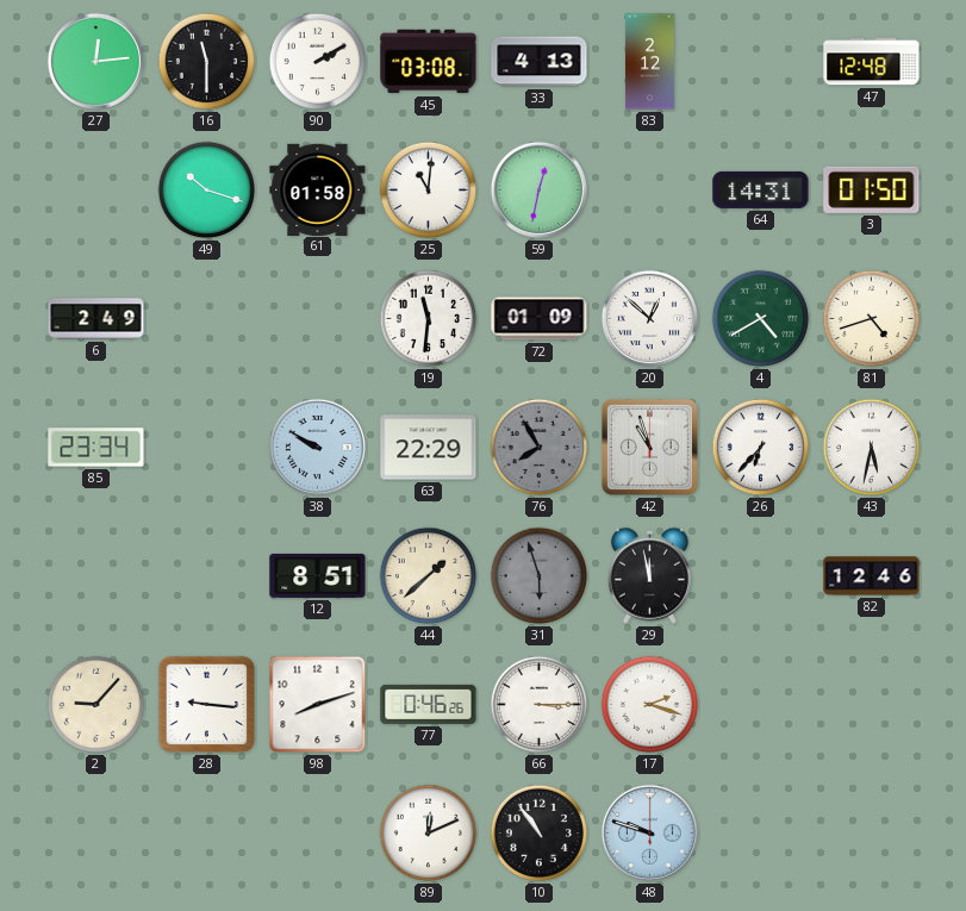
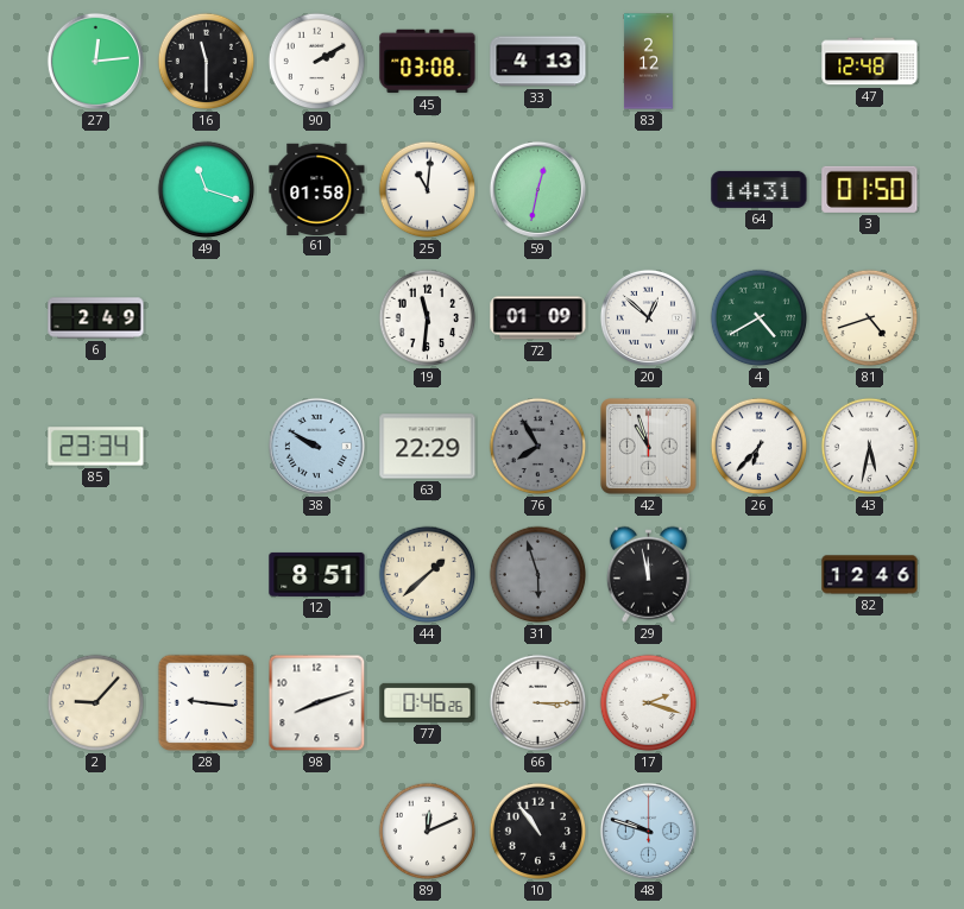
49: 10:18 -> 11:18 (207, 190)
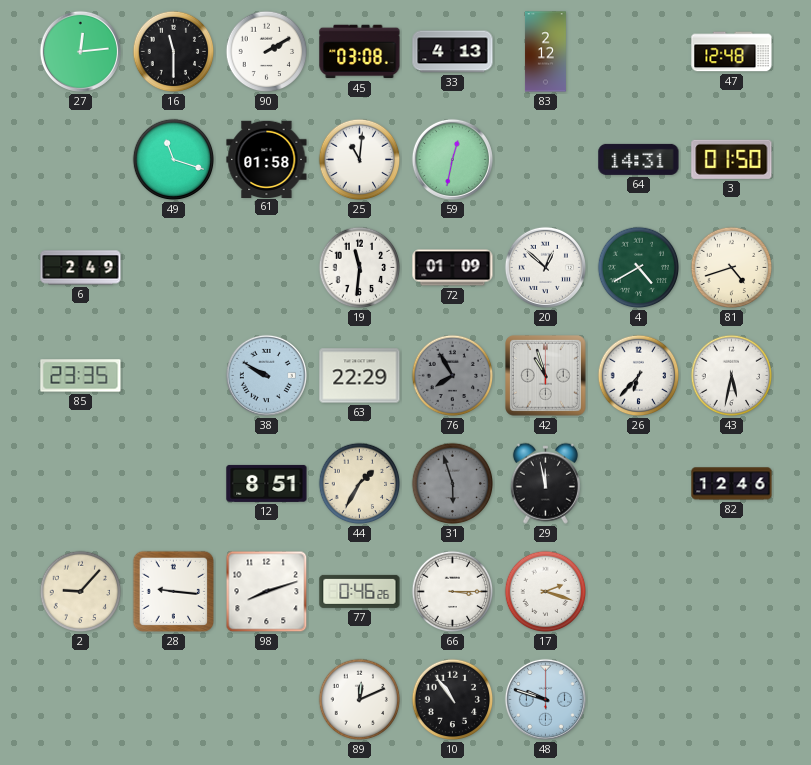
85: 23:34 -> 23:35 (81, 376)
44: 1:38 -> 1:35 (360, 484)
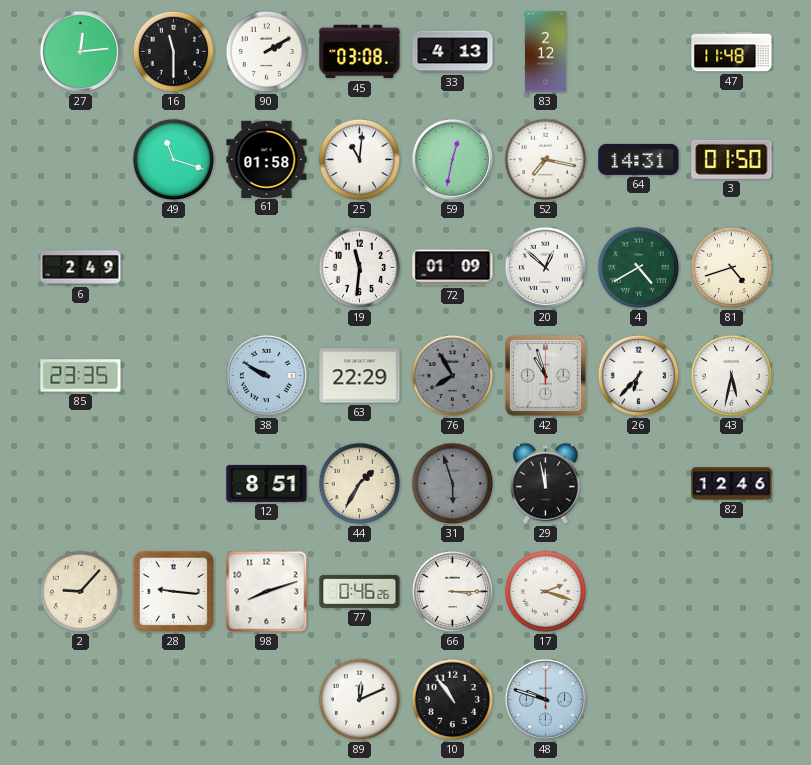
47: 12:48 -> 11:48 (732, 52)
52: none -> 7:17 (546, 160)
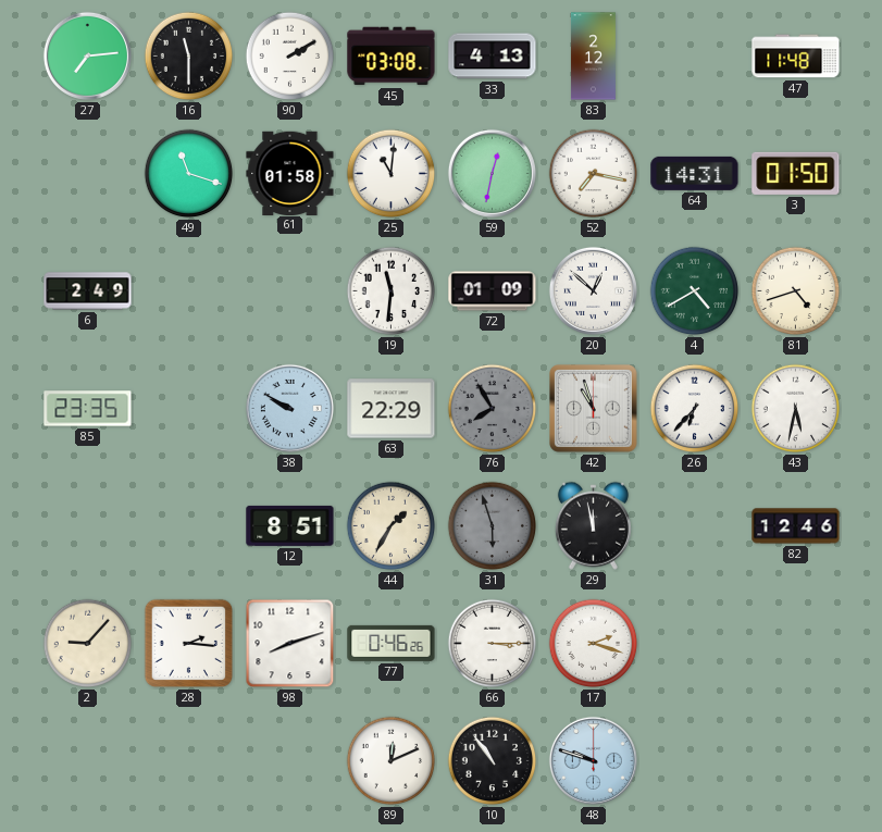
27: 12:14 -> 7:14 (87, 55)
28: 9:16 -> 2:16 (189, 644)
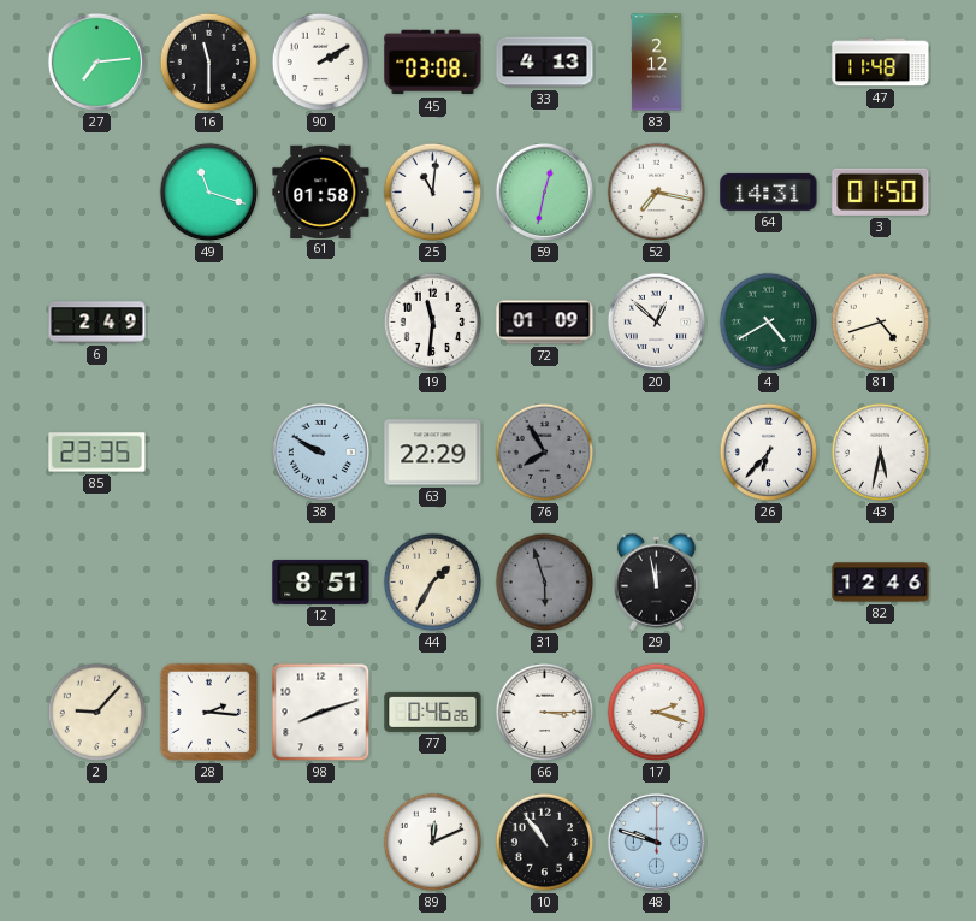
42: 10:57 -> none (594, 409)
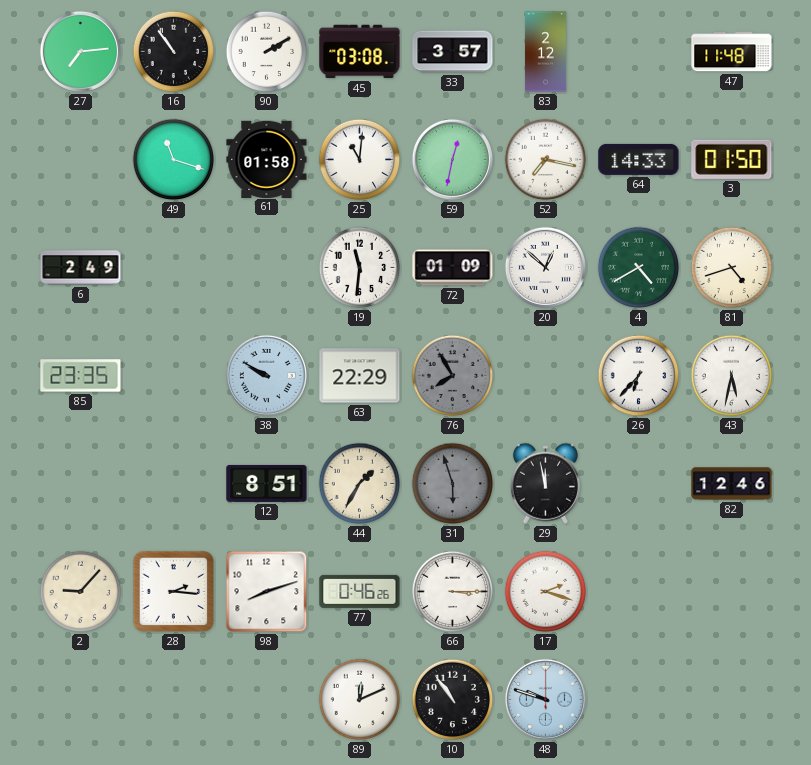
16: 11:30 -> 10:54 (174, 52)
33: 4:13 -> 3:57 (453, 52)
64: 14:31 -> 14:33 (639, 159)
